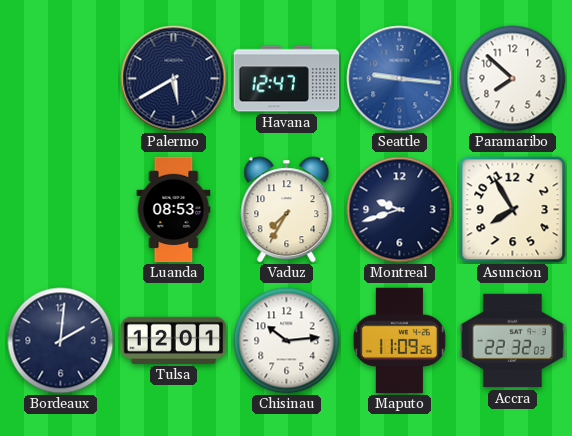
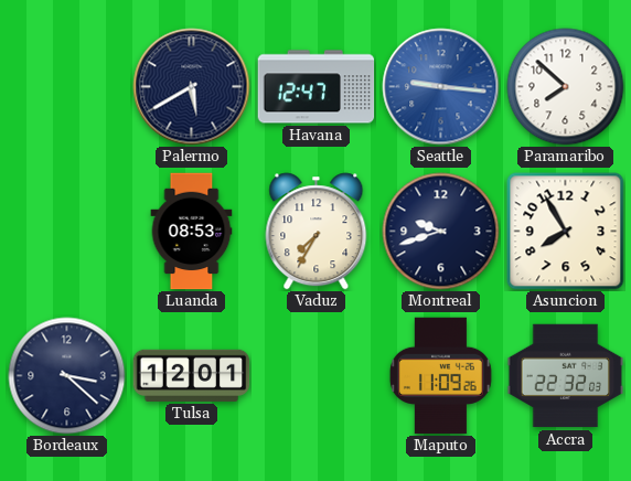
Bordeaux: 2:01 -> 3:22 (67, 376)
Chisinau: 10:14 -> none (287, 341)
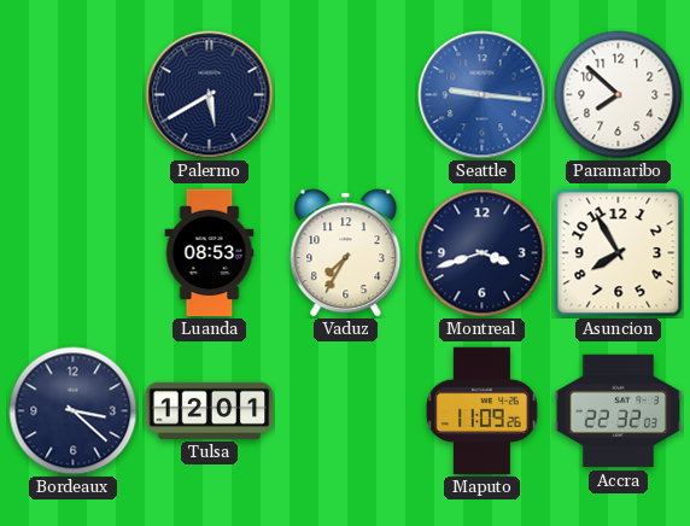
Havana: 12:47 -> none (317, 87)
Montreal: 9:42 -> 3:42 (483, 253)
